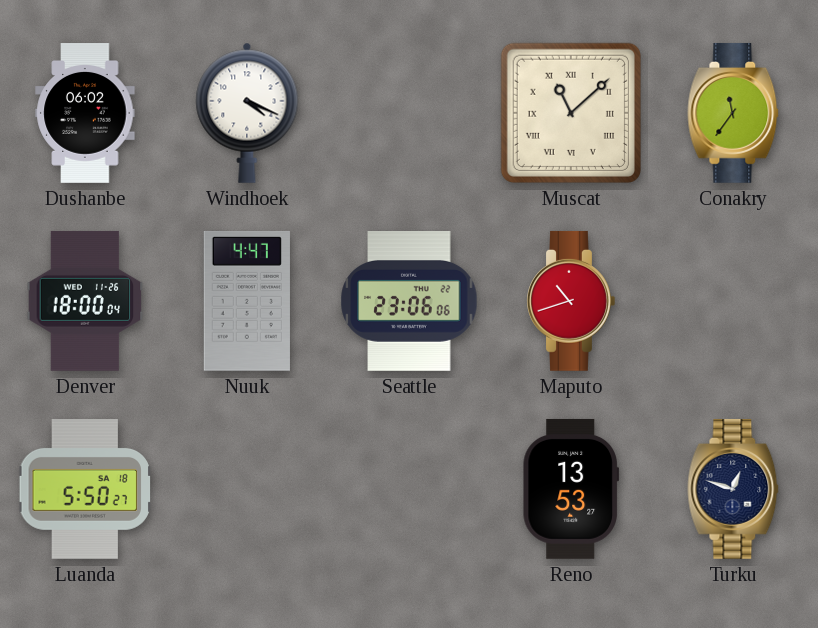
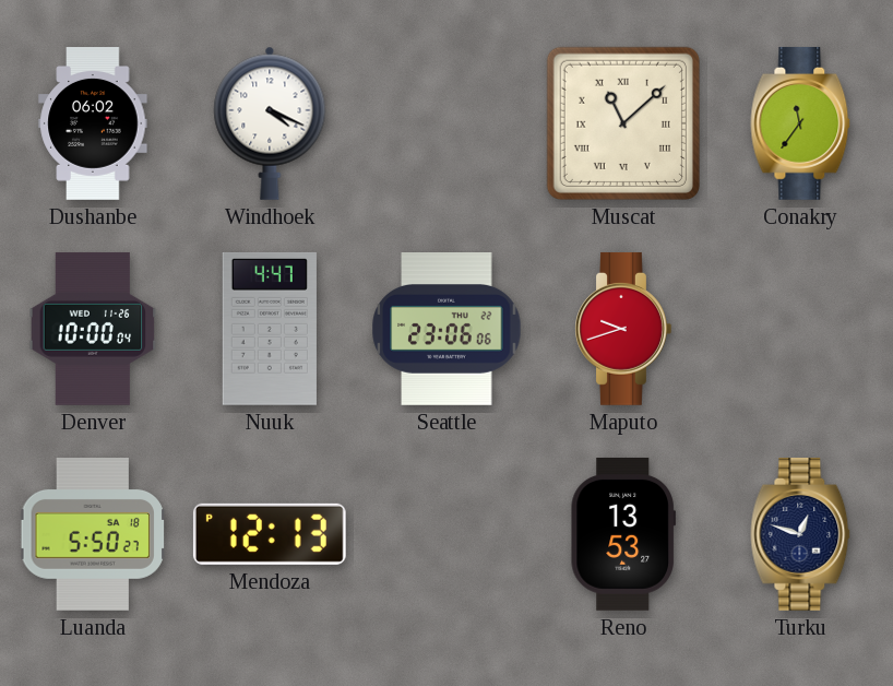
Denver: 18:00 -> 10:00 (93, 329)
Maputo: 10:42 -> 9:42 (623, 329)
Mendoza: none -> 12:13 (270, 534)
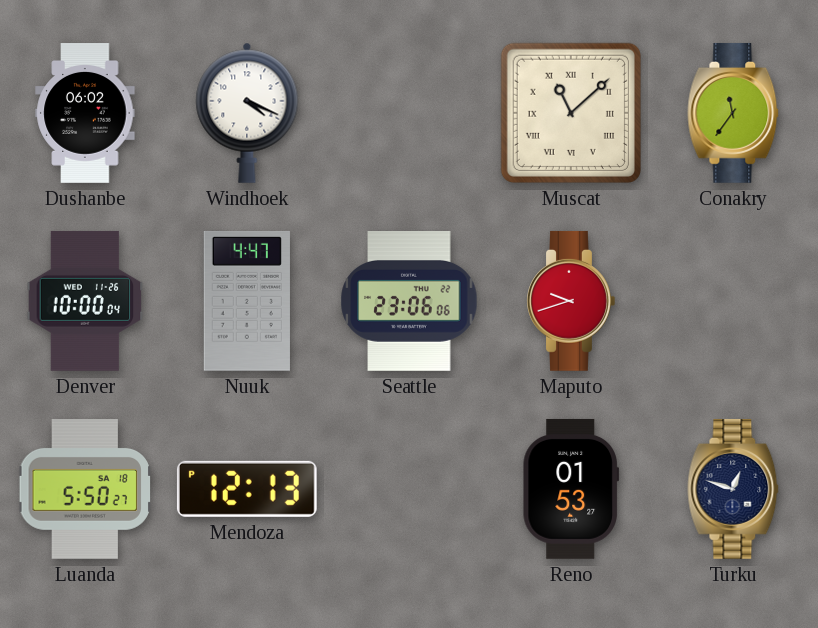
Reno: 13:53 -> 01:53 (571, 489)
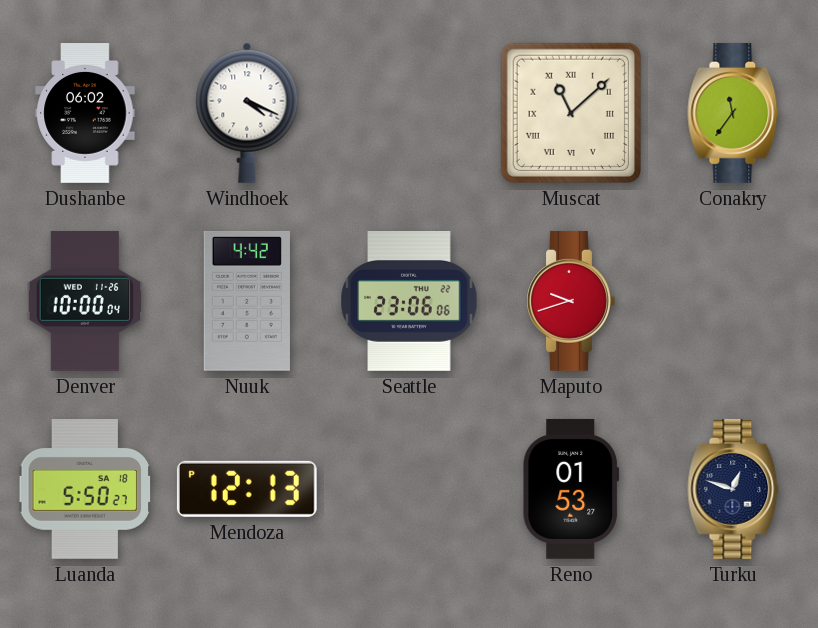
Nuuk: 4:47 -> 4:42 (247, 301)
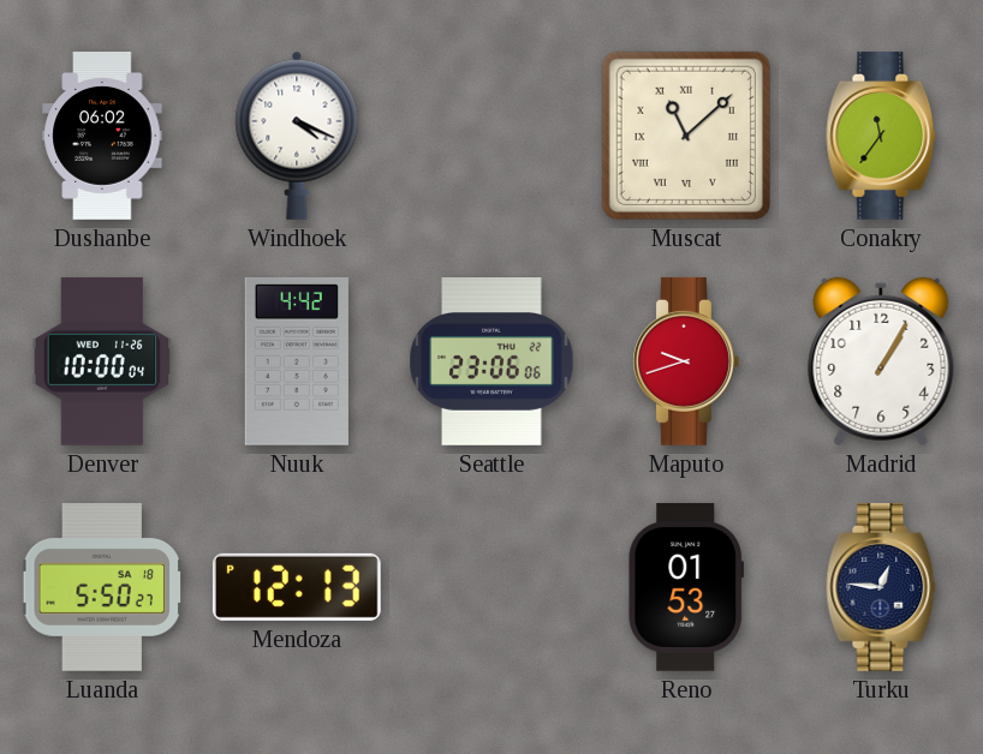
Madrid: none -> 1:05 (881, 361)
Turku: 12:48 -> 12:46 (881, 587)
